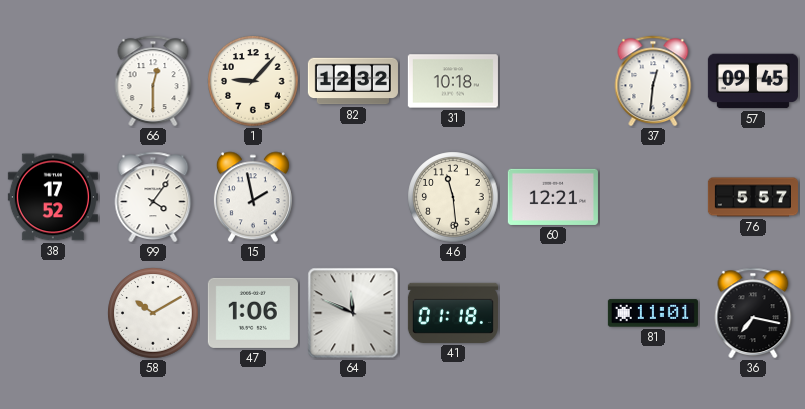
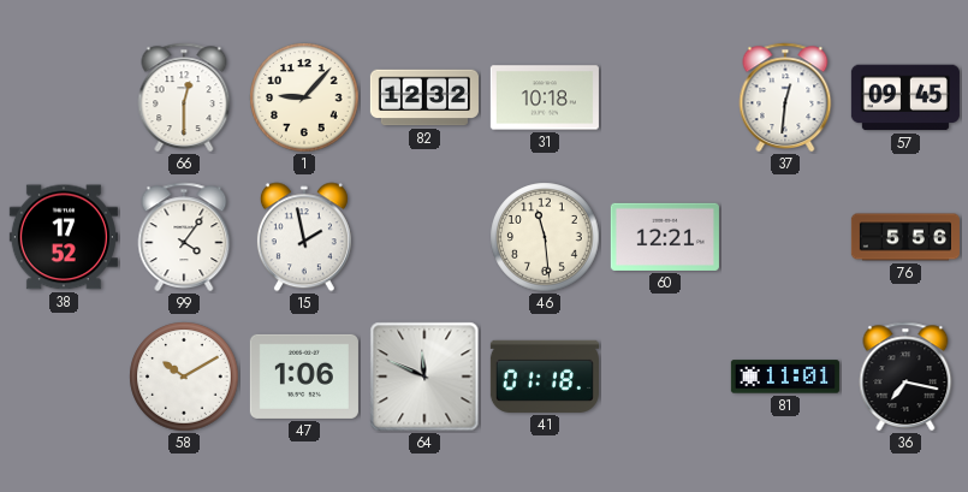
76: 5:57 -> 5:56 (905, 237)
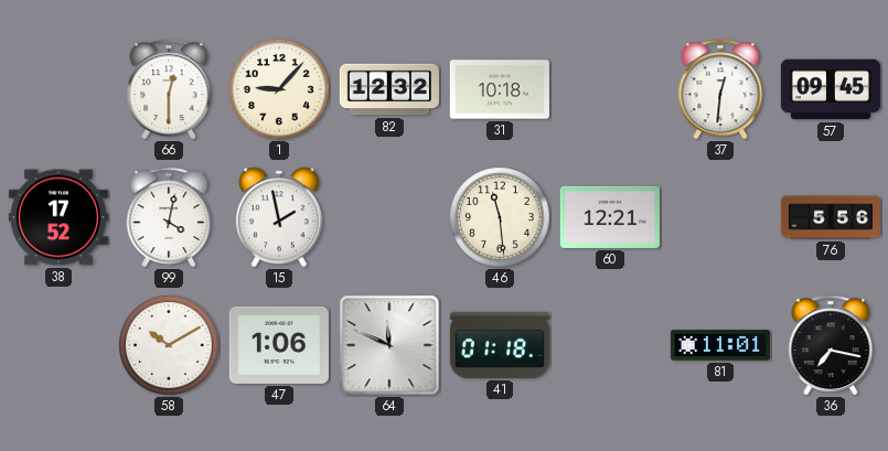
99: 4:06 -> 4:02 (169, 217)
